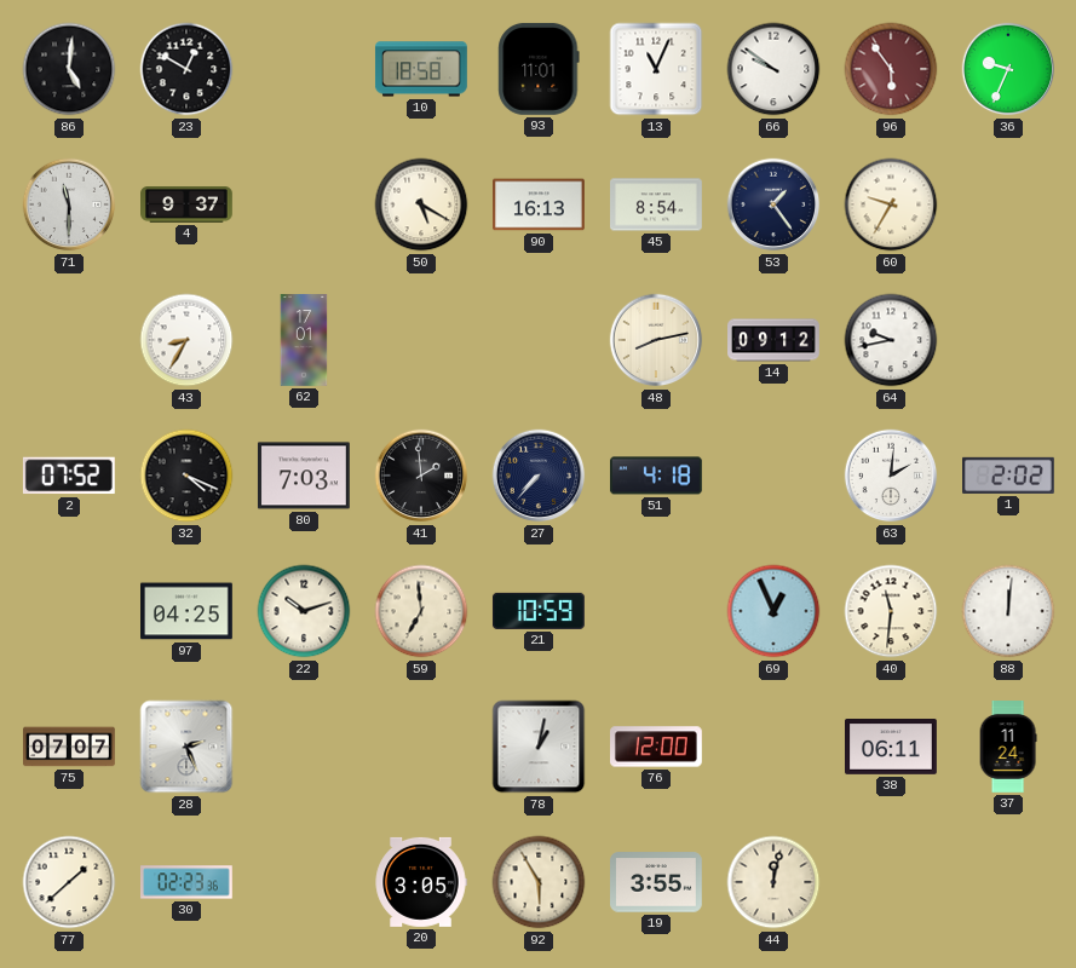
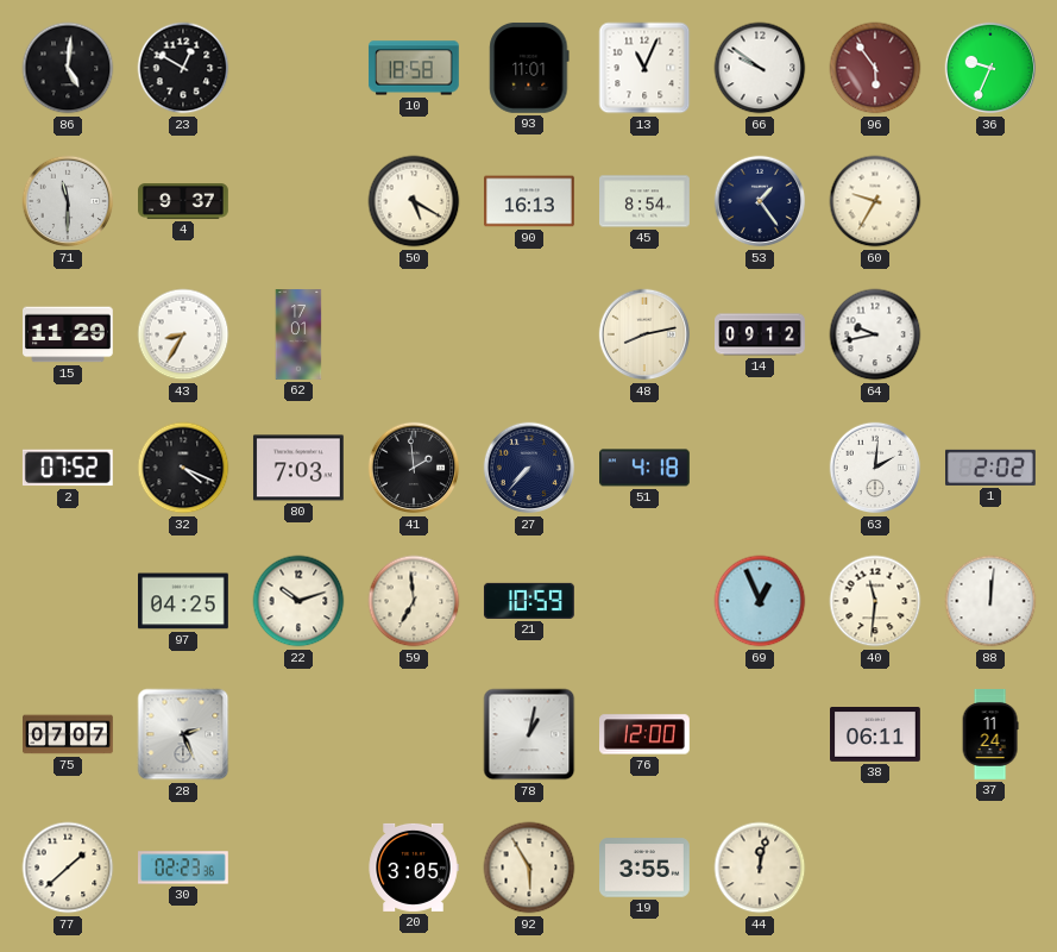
15: none -> 11:29 (69, 334)
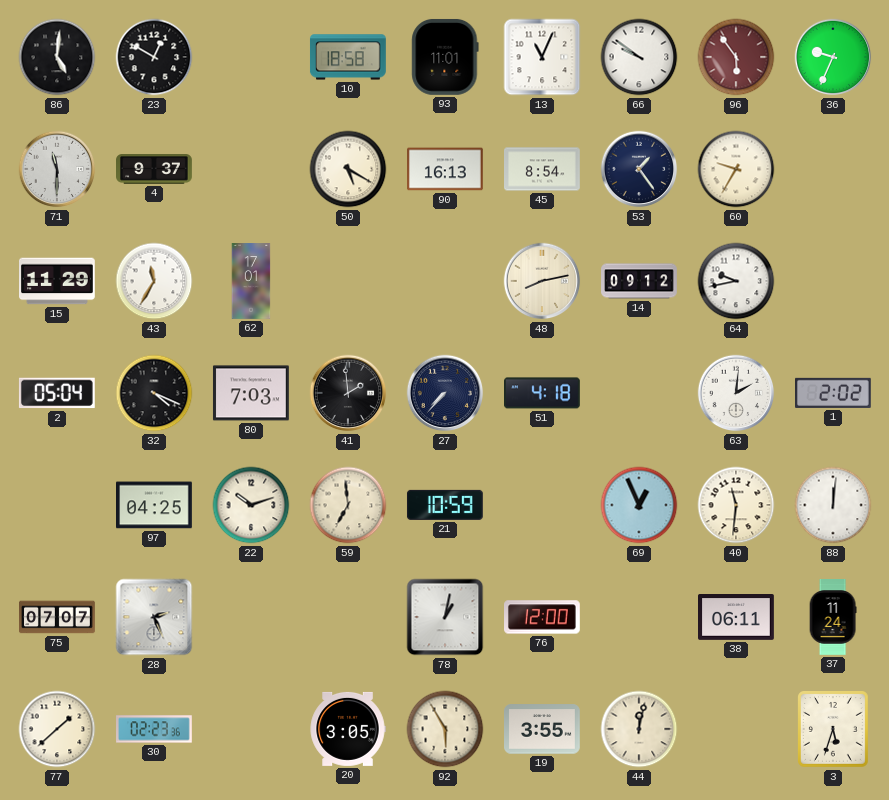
43: 8:35 -> 11:35 (154, 281)
2: 07:52 -> 05:04 (57, 393)
3: none -> 5:33 (834, 730)
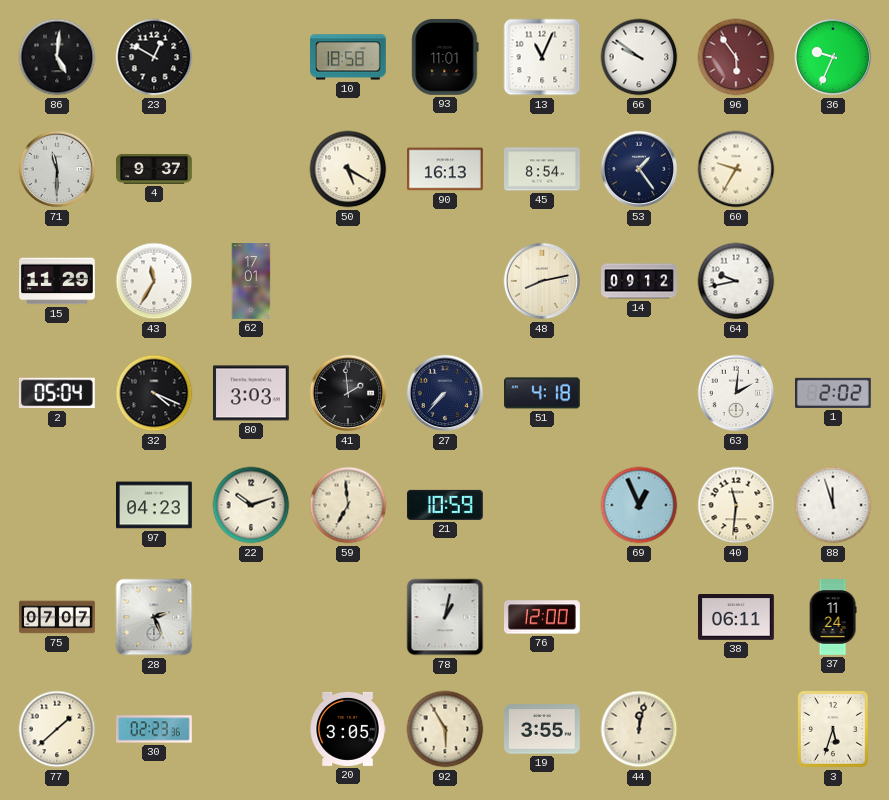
80: 7:03 -> 3:03 (251, 393)
97: 04:25 -> 04:23 (155, 505)
88: 12:01 -> 11:57 (833, 505)
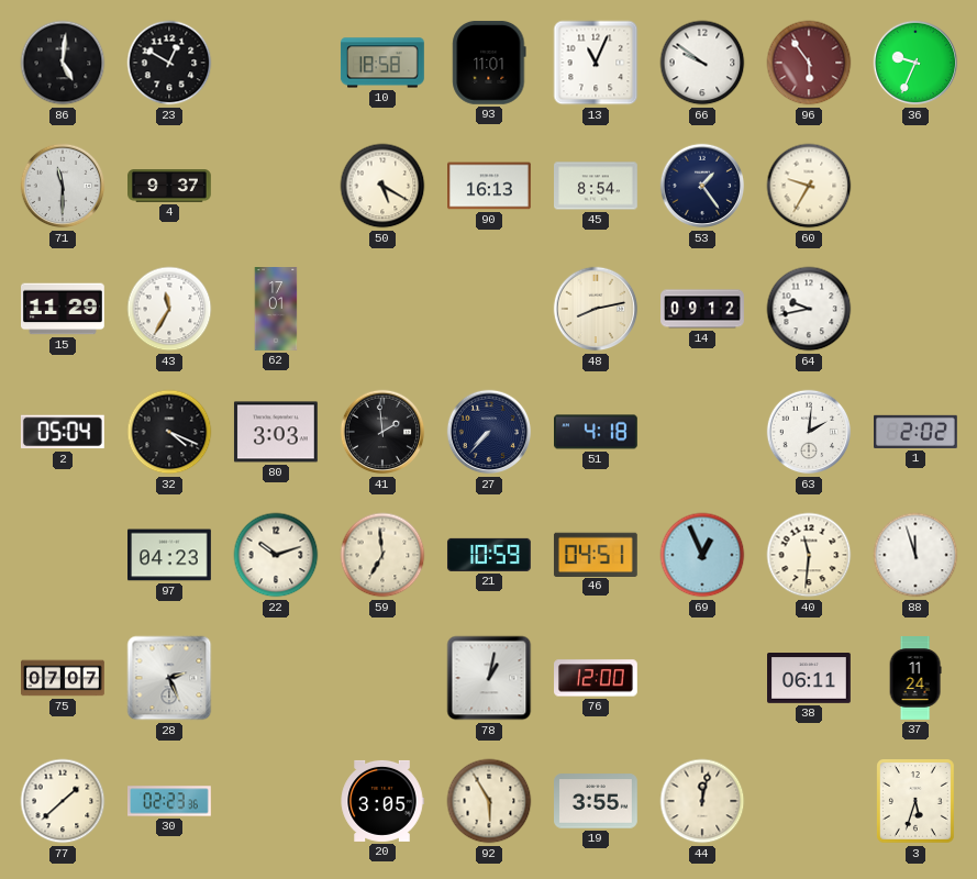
46: none -> 04:51 (596, 554)
